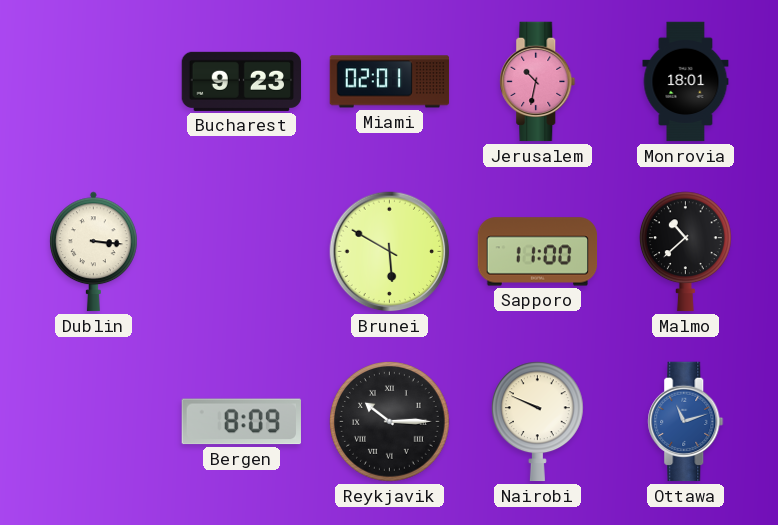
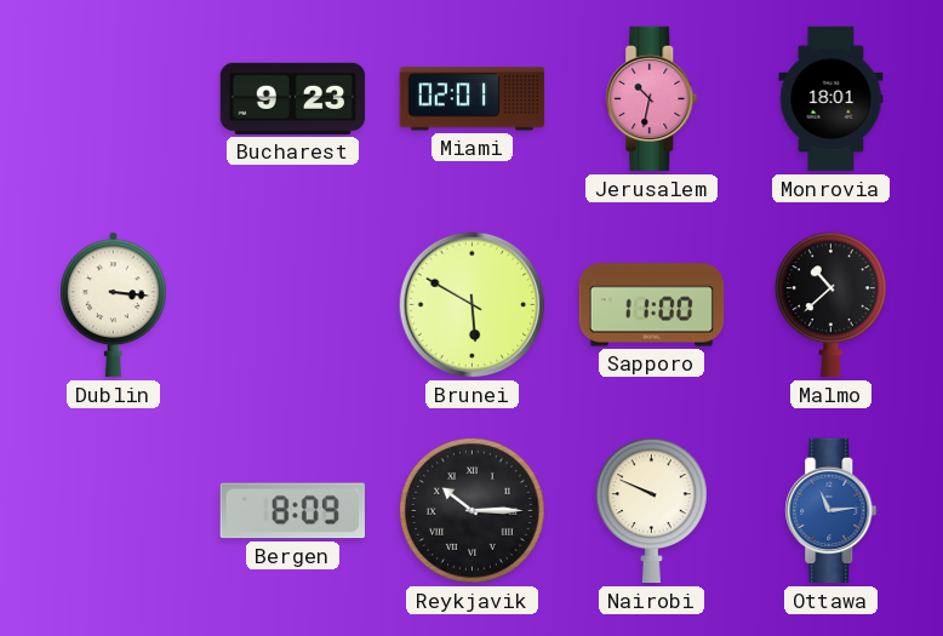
Ottawa: 11:12 -> 11:14 (831, 511)
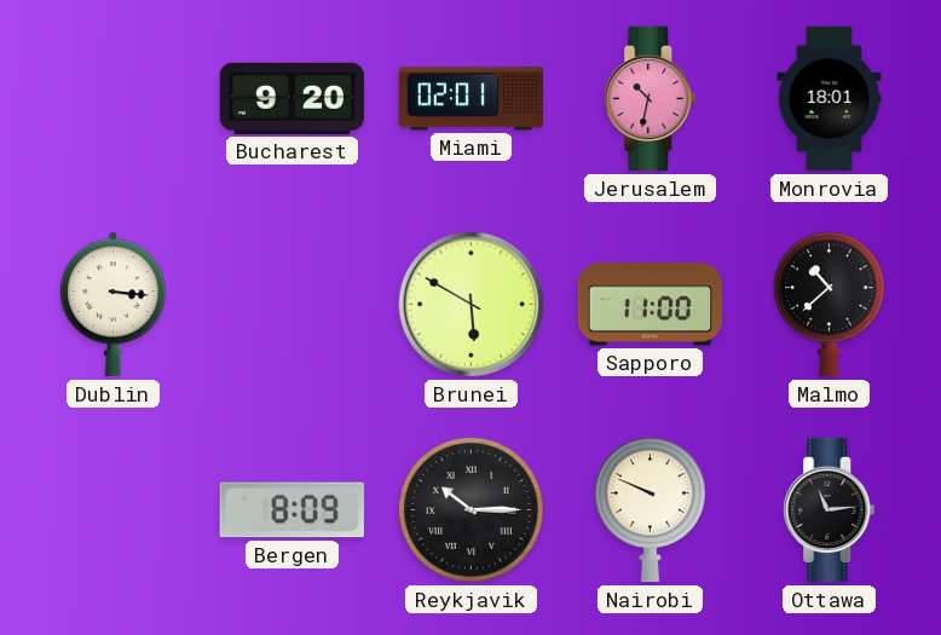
Bucharest: 9:23 -> 9:20 (293, 98)
Ottawa dial: blue -> black (830, 510)
